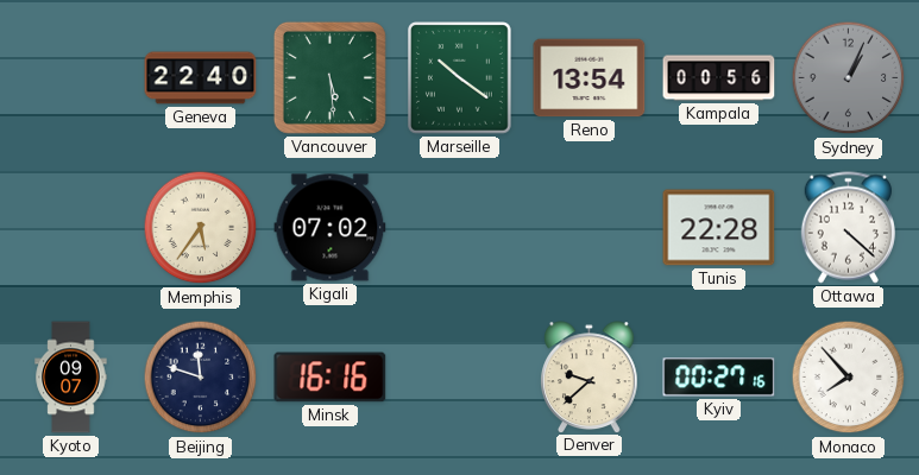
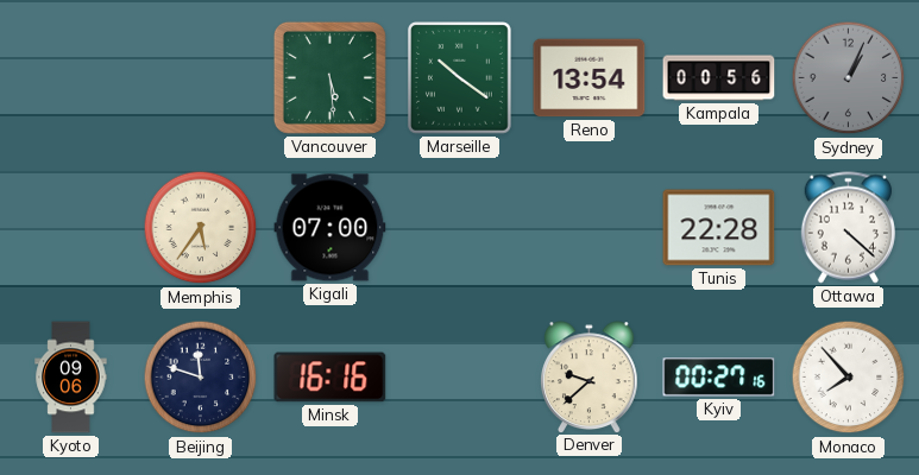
Geneva: 22:40 -> none (201, 78)
Kigali: 07:02 -> 07:00 (331, 228)
Kyoto: 09:07 -> 09:06 (71, 378)
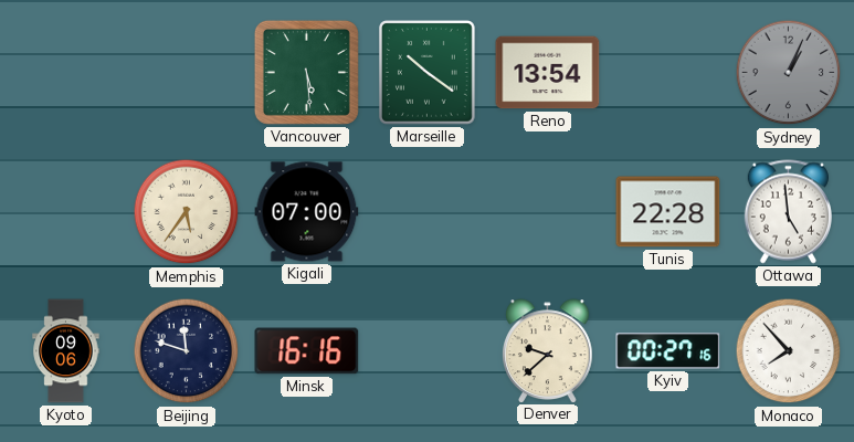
Kampala: 00:56 -> none (719, 78)
Ottawa: 4:22 -> 4:59 (788, 212)
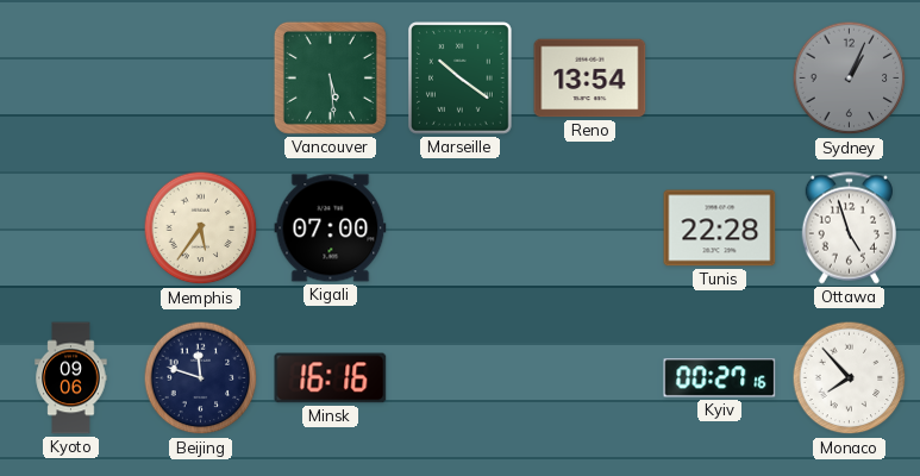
Ottawa: 4:59 -> 4:57 (849, 228)
Denver: 9:38 -> none (548, 350)
